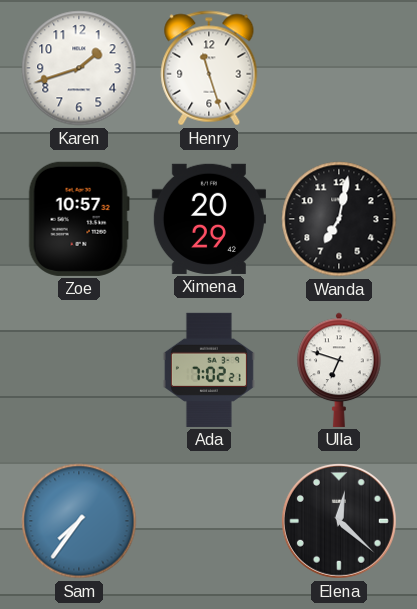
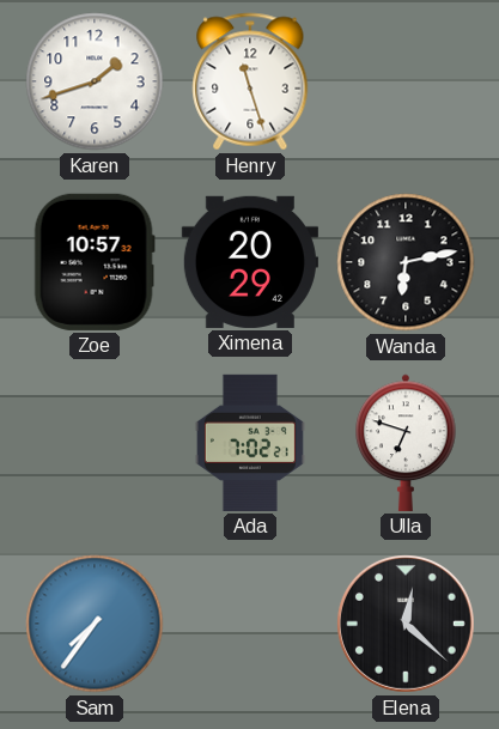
Wanda: 7:02 -> 6:13 (406, 262)
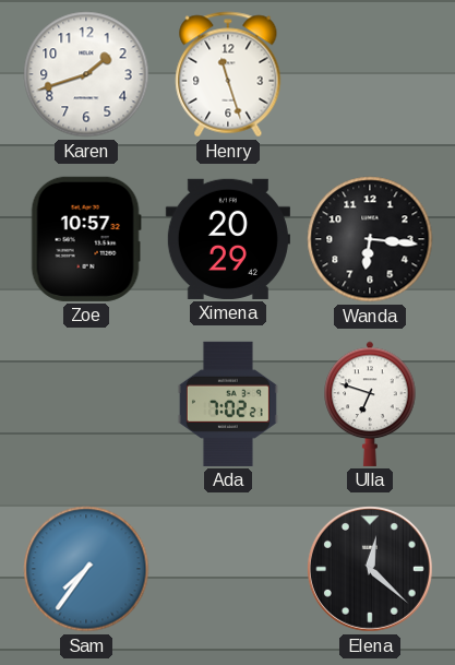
Wanda: 6:13 -> 6:16 (370, 239)
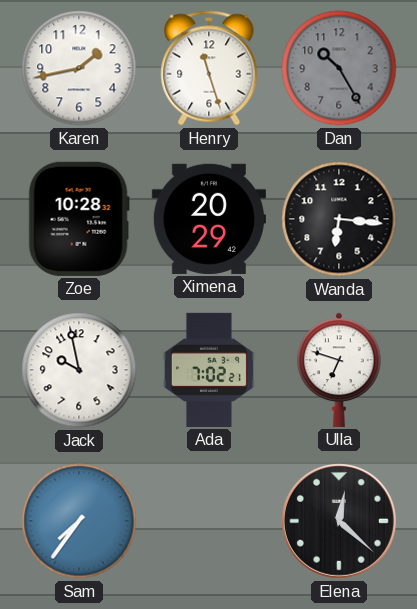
Karen: 1:42 -> 1:43 (79, 68)
Dan: none -> 10:25 (339, 68)
Zoe: 10:57 -> 10:28 (79, 219)
Jack: none -> 9:58 (79, 370)
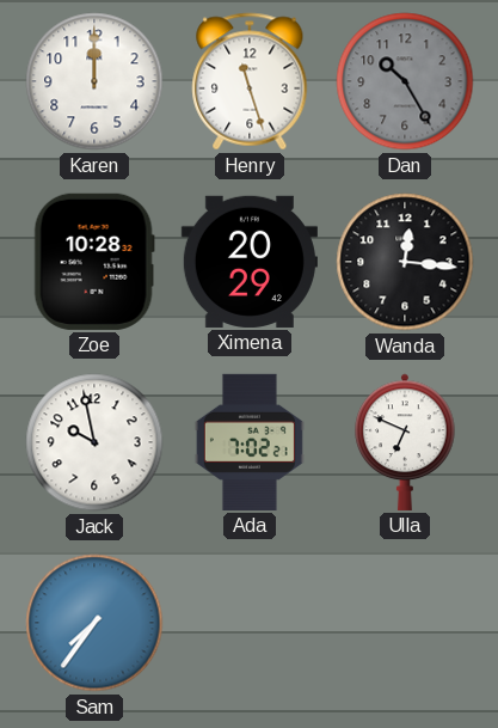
Karen: 1:43 -> 12:00 (94, 81)
Wanda: 6:16 -> 12:16 (405, 262)
Ulla: 6:48 -> 6:49 (405, 442)
Elena: 12:22 -> none (339, 521)
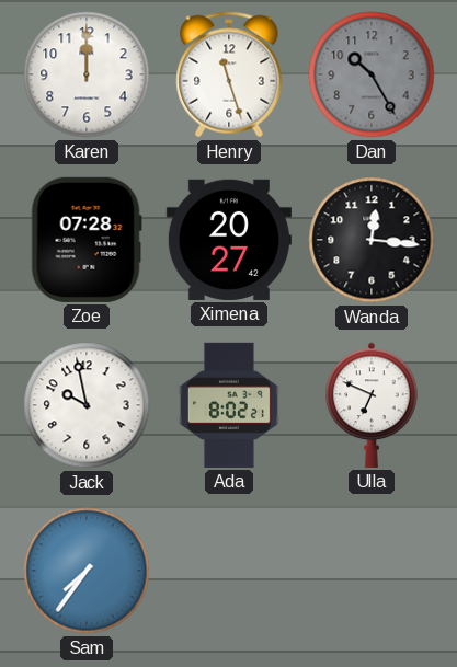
Zoe: 10:28 -> 07:28 (87, 240)
Ximena: 20:29 -> 20:27 (229, 240)
Ada: 7:02 -> 8:02 (229, 405)
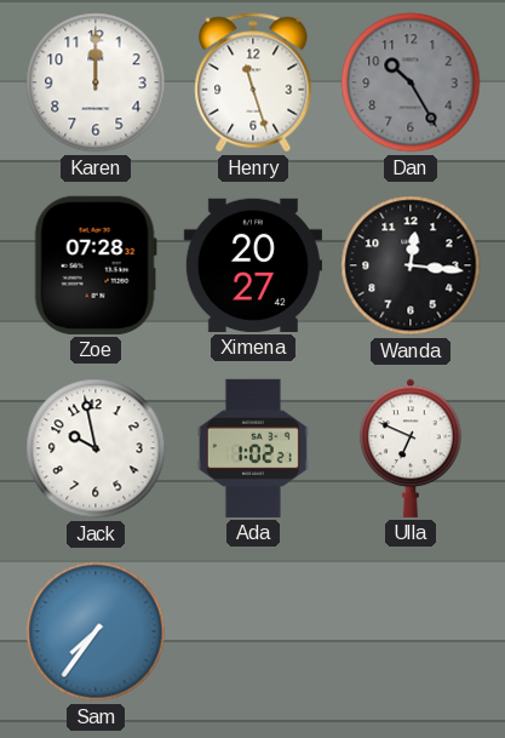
Ada: 8:02 -> 1:02 (253, 448)
